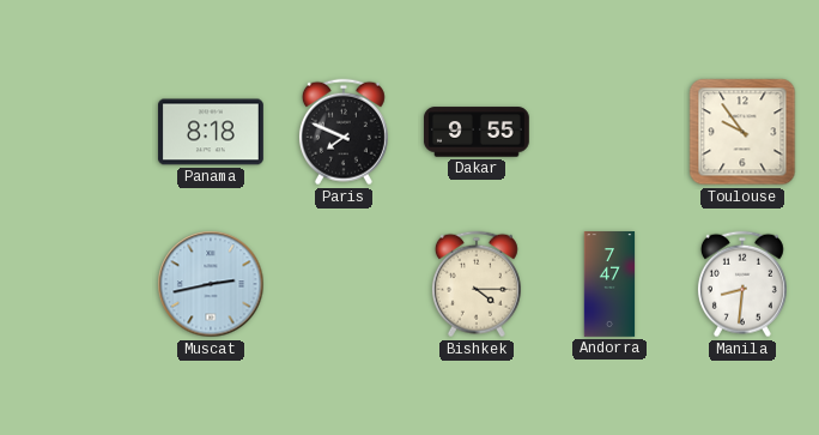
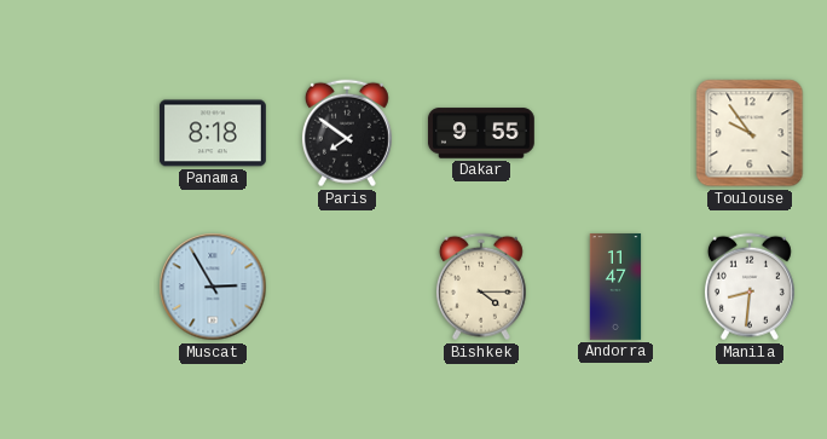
Paris: 7:49 -> 7:51 (347, 133)
Muscat: 2:43 -> 2:55 (213, 287)
Andorra: 7:47 -> 11:47 (615, 288)
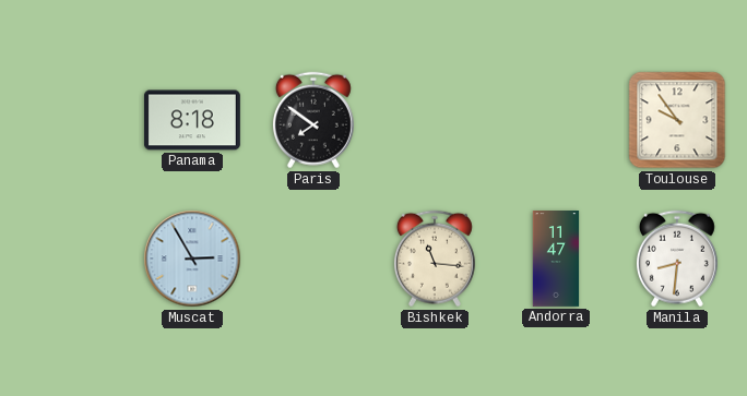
Dakar: 9:55 -> none (481, 133)
Bishkek: 4:15 -> 11:16 (435, 259)
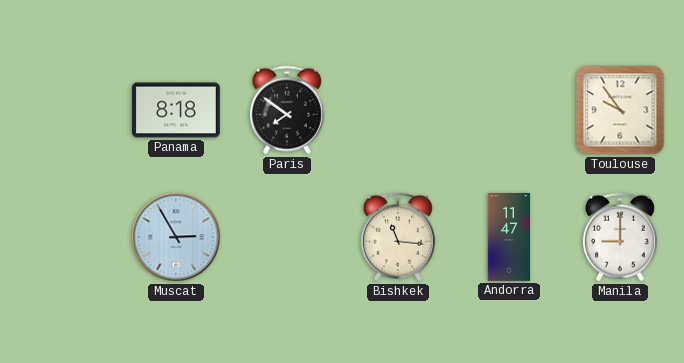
Manila: 8:31 -> 9:00 (620, 237)
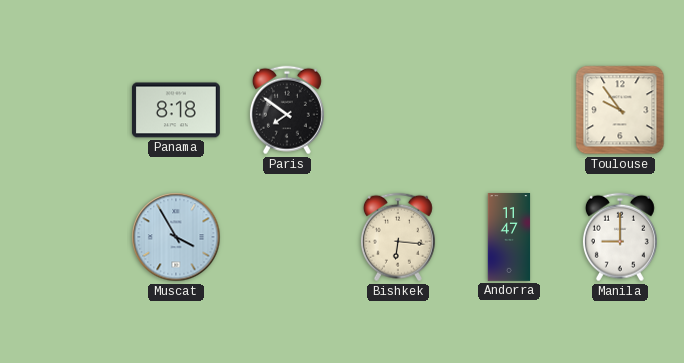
Muscat: 2:55 -> 3:55 (176, 237)
Bishkek: 11:16 -> 6:16 (398, 237)
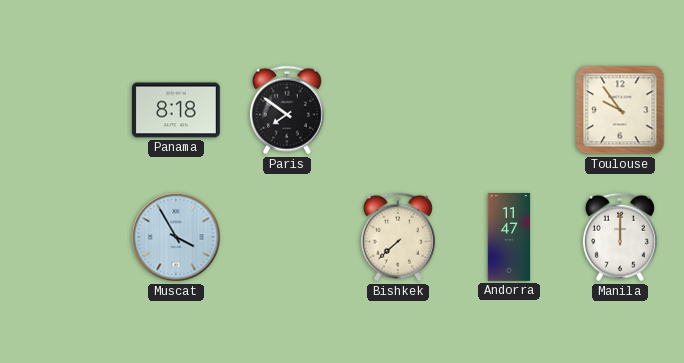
Bishkek: 6:16 -> 7:38 (398, 237)
Manila: 9:00 -> 12:00 (620, 237)
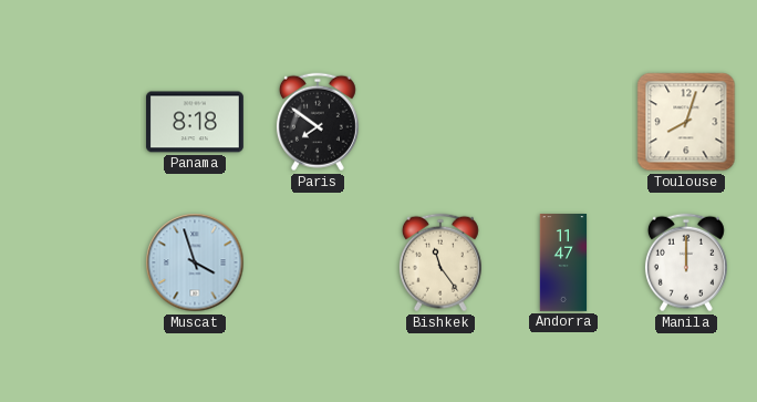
Toulouse: 9:54 -> 8:03 (686, 122)
Muscat: 3:55 -> 3:57 (195, 262)
Bishkek: 7:38 -> 11:24 (440, 262)
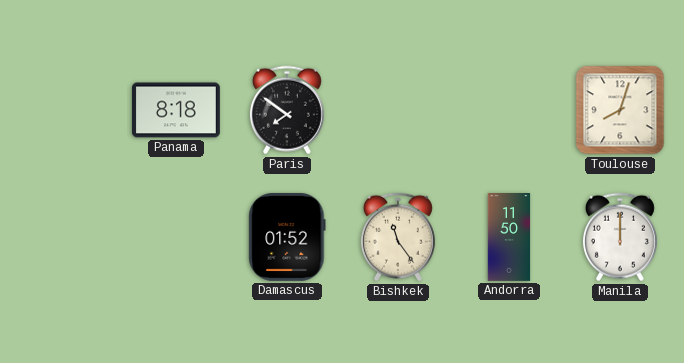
Muscat: 3:57 -> none (195, 262)
Damascus: none -> 01:52 (287, 237)
Andorra: 11:47 -> 11:50 (509, 238)
